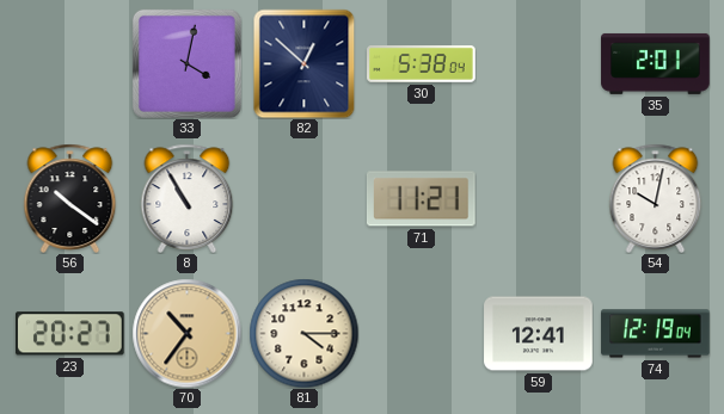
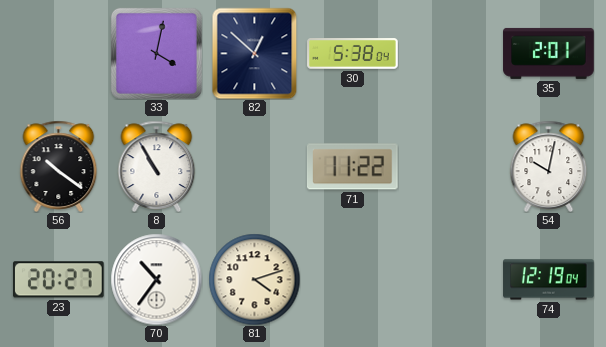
71: 11:21 -> 11:22 (352, 167)
70 dial: champagne -> white (156, 279)
81: 4:15 -> 4:12 (254, 279)
59: 12:41 -> none (539, 334)
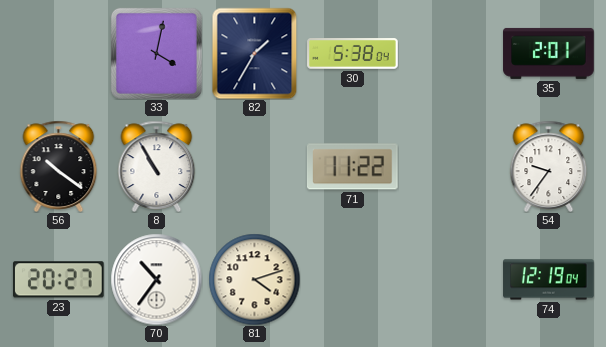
82: 12:52 -> 1:35 (255, 53)
54: 10:02 -> 9:36 (549, 166)
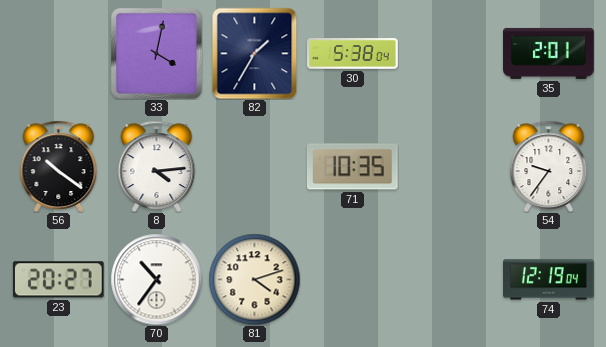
8: 10:55 -> 4:14 (157, 166)
71: 11:22 -> 10:35 (352, 167)
